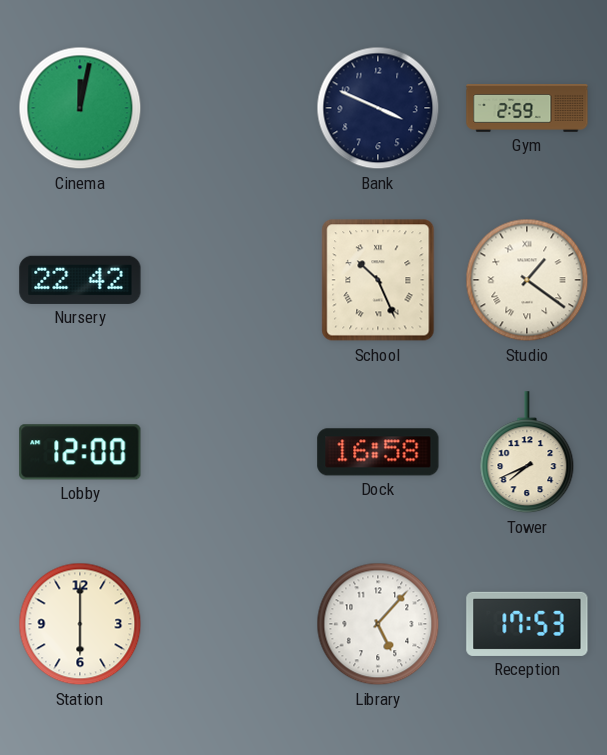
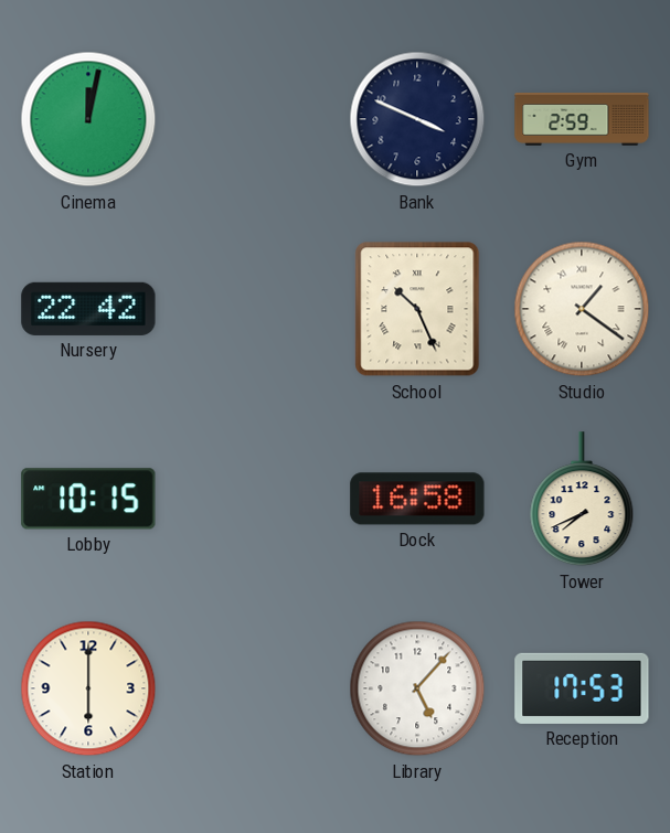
Lobby: 12:00 -> 10:15 (88, 499)
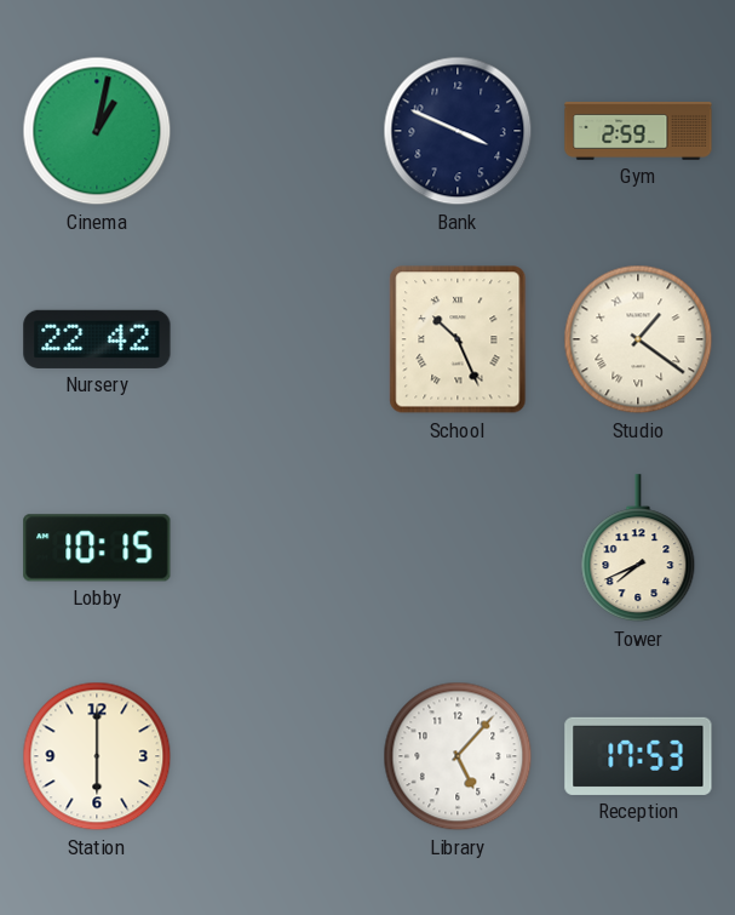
Cinema: 12:02 -> 1:02 (97, 131)
Dock: 16:58 -> none (417, 499)
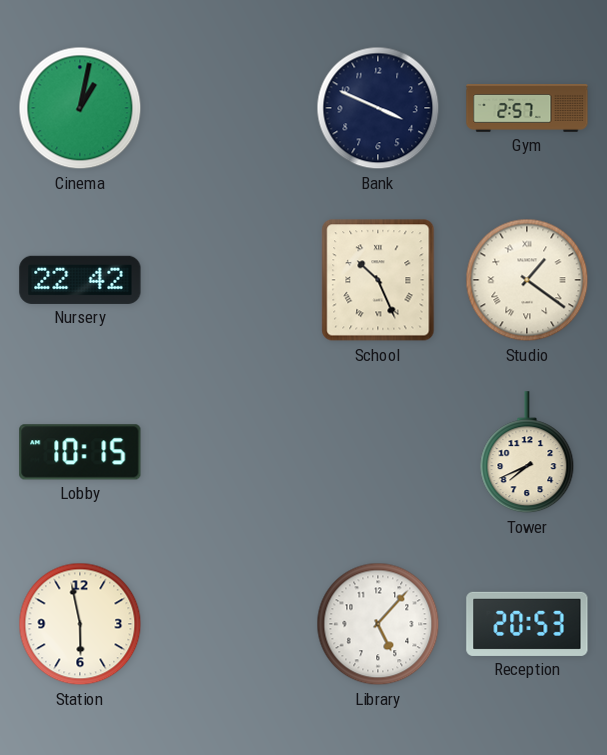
Gym: 2:59 -> 2:57 (527, 108)
Station: 6:00 -> 5:58 (80, 624)
Reception: 17:53 -> 20:53 (527, 624)
